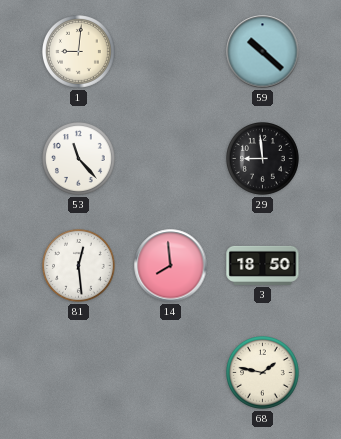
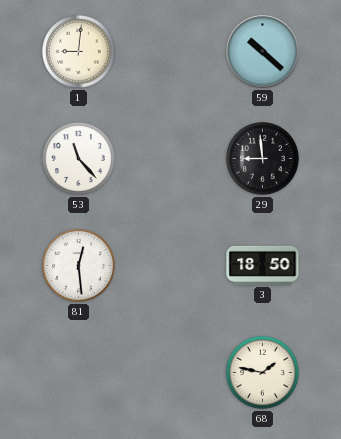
14: 7:59 -> none (171, 266)
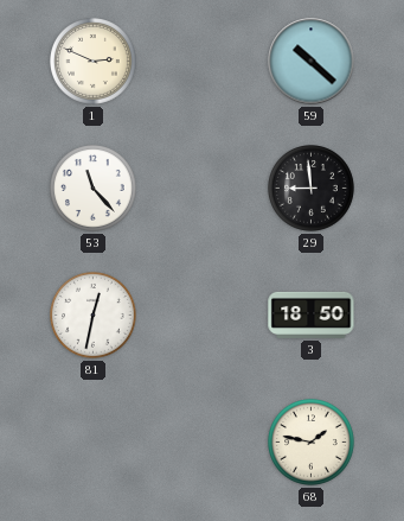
1: 9:01 -> 2:49 (94, 62)
81: 12:29 -> 12:32 (94, 316)
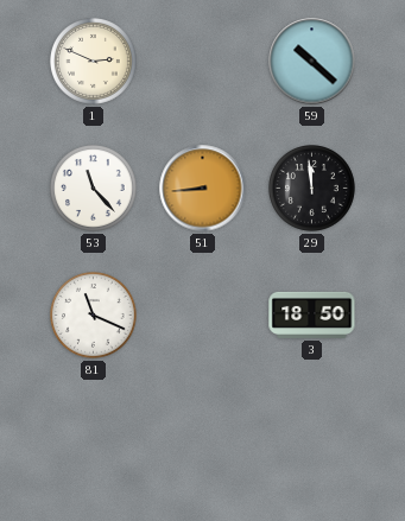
51: none -> 8:44 (203, 189)
29: 8:59 -> 11:59 (312, 189)
81: 12:32 -> 11:19 (94, 316)
68: 1:47 -> none (312, 443)
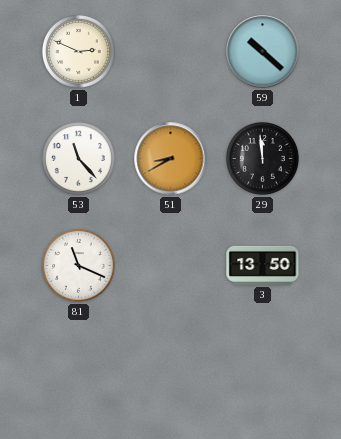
51: 8:44 -> 8:40 (171, 159)
3: 18:50 -> 13:50 (263, 265)
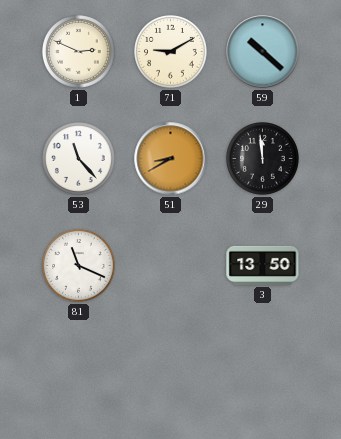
71: none -> 9:10 (171, 52)
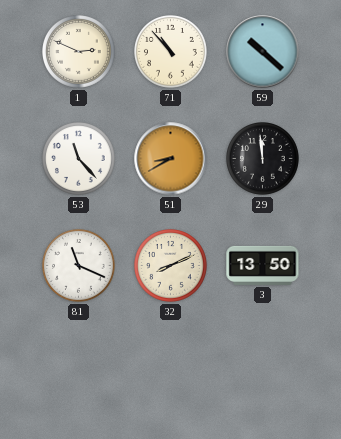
71: 9:10 -> 10:53 (171, 52)
32: none -> 8:11 (171, 266)
